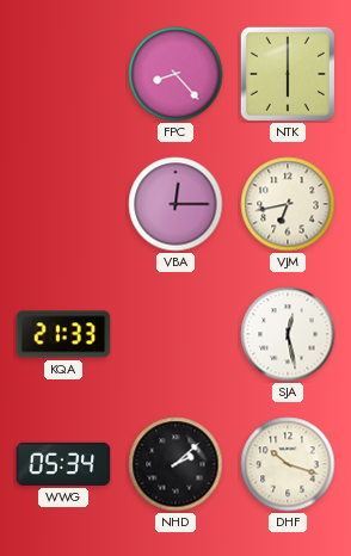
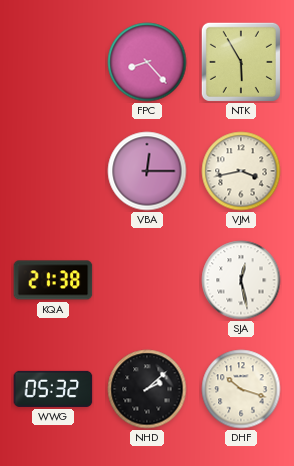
NTK: 6:00 -> 5:55 (241, 62)
VJM: 6:43 -> 3:43 (241, 171)
KQA: 21:33 -> 21:38 (53, 280)
WWG: 05:34 -> 05:32 (53, 389)
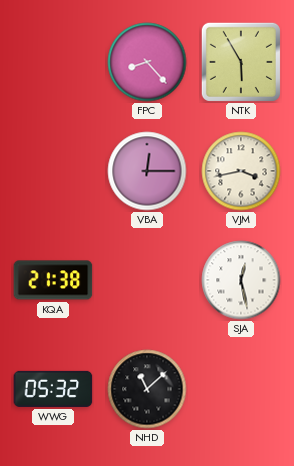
NHD: 2:08 -> 11:08 (147, 389)
DHF: 10:18 -> none (241, 389)
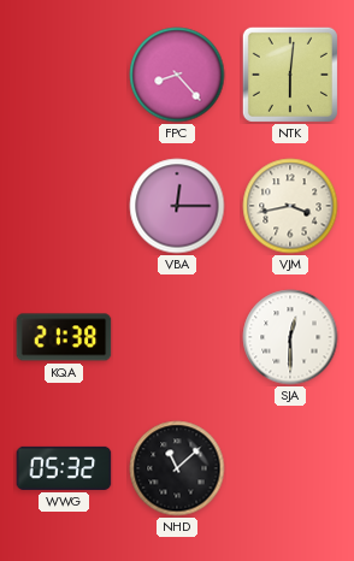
NTK: 5:55 -> 6:01 (290, 75)
SJA: 12:28 -> 12:30 (290, 337)
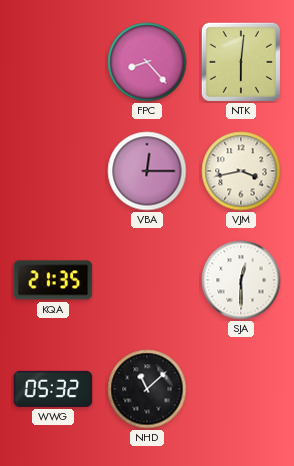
KQA: 21:38 -> 21:35 (53, 280)
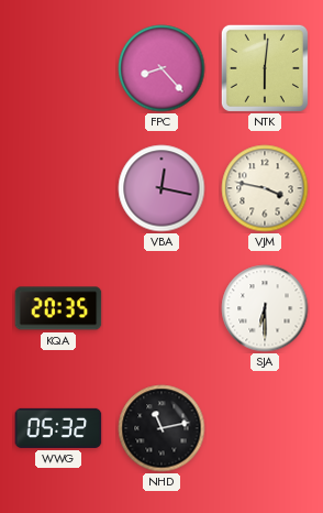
VBA: 12:15 -> 12:17 (161, 188)
VJM: 3:43 -> 3:47 (265, 188)
KQA: 21:35 -> 20:35 (58, 308)
SJA: 12:30 -> 6:30 (265, 308)
NHD: 11:08 -> 11:13 (161, 428)
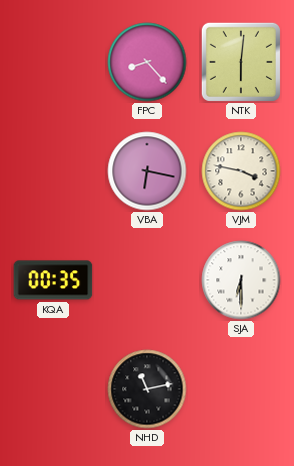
VBA: 12:17 -> 6:17 (147, 171)
KQA: 20:35 -> 00:35 (53, 280)
WWG: 05:32 -> none (58, 428)
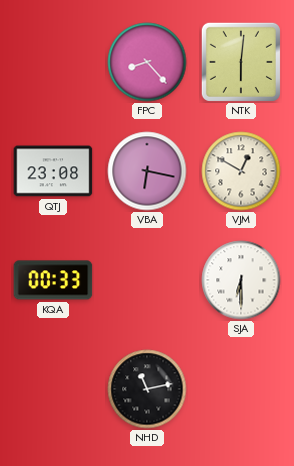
QTJ: none -> 23:08 (53, 171)
VJM: 3:47 -> 12:50 (241, 171)
KQA: 00:35 -> 00:33 (53, 280)
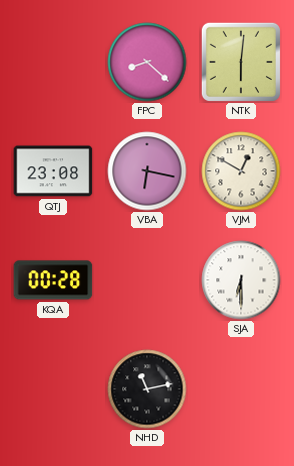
FPC: 8:23 -> 8:22 (147, 62)
KQA: 00:33 -> 00:28 (53, 280)
